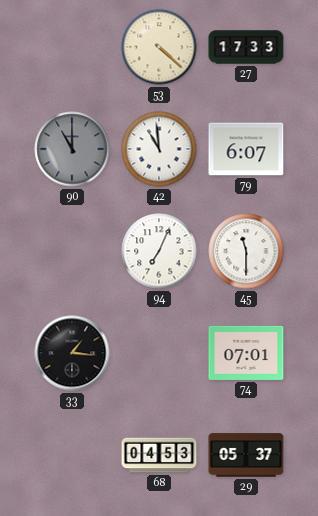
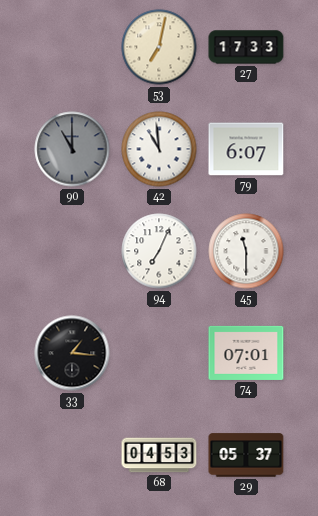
53: 4:22 -> 7:02 (159, 47)
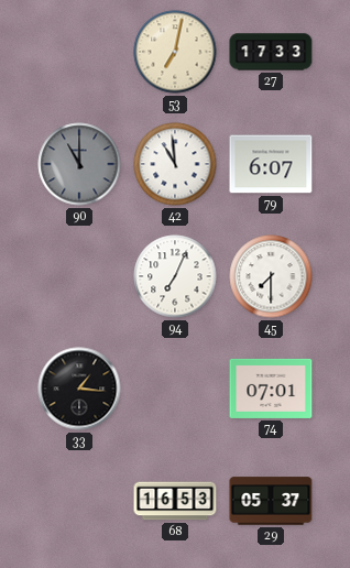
45: 11:30 -> 7:30 (271, 276)
68: 04:53 -> 16:53 (175, 501)
